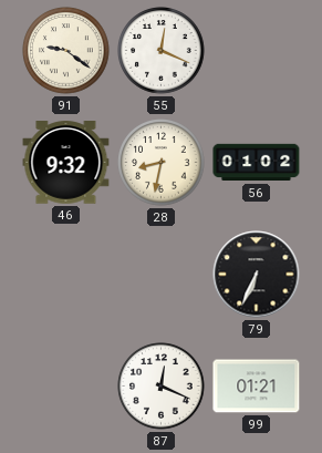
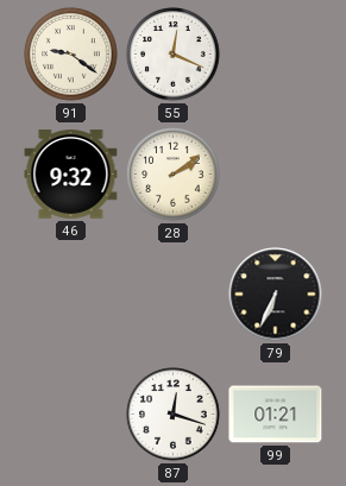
28: 8:32 -> 2:09 (174, 175)
56: 01:02 -> none (257, 163)
87: 12:19 -> 12:18 (174, 415)
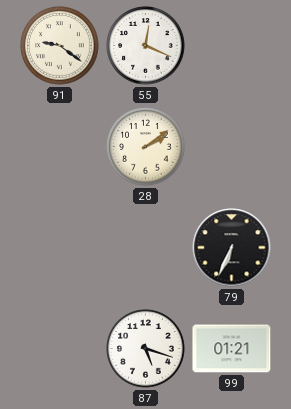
46: 9:32 -> none (71, 175)
87: 12:18 -> 5:18 (146, 349)
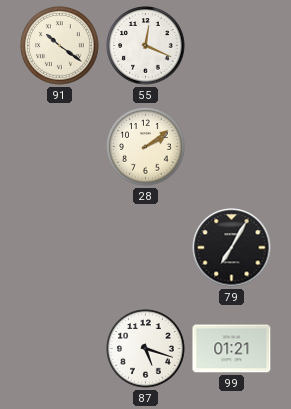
91: 9:21 -> 10:21 (60, 46)
79: 6:34 -> 7:05 (232, 248)
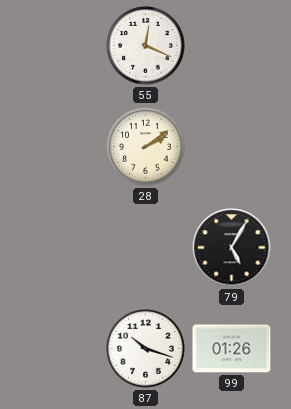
91: 10:21 -> none (60, 46)
79: 7:05 -> 5:05 (232, 248)
87: 5:18 -> 10:18 (146, 349)
99: 01:21 -> 01:26 (232, 349)
